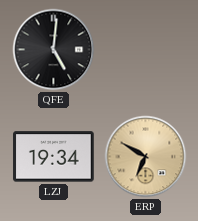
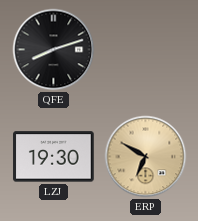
QFE: 5:01 -> 8:12 (54, 50)
LZJ: 19:34 -> 19:30 (54, 157)
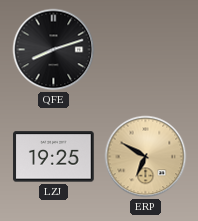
LZJ: 19:30 -> 19:25 (54, 157)
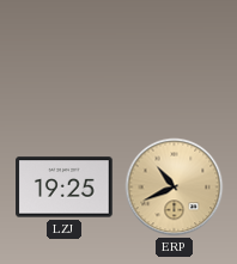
QFE: 8:12 -> none (54, 50)
ERP: 6:50 -> 10:41 (175, 188)
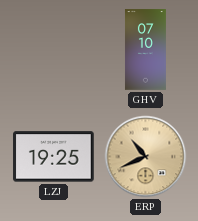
GHV: none -> 07:10 (145, 50)
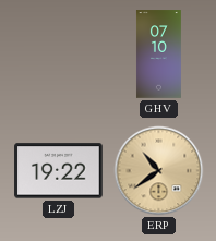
LZJ: 19:25 -> 19:22 (59, 171)
ERP: 10:41 -> 10:39 (159, 171)
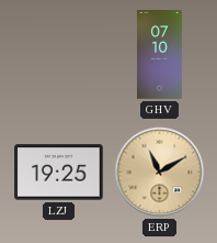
LZJ: 19:22 -> 19:25 (59, 173)
ERP: 10:39 -> 11:10 (160, 173)
